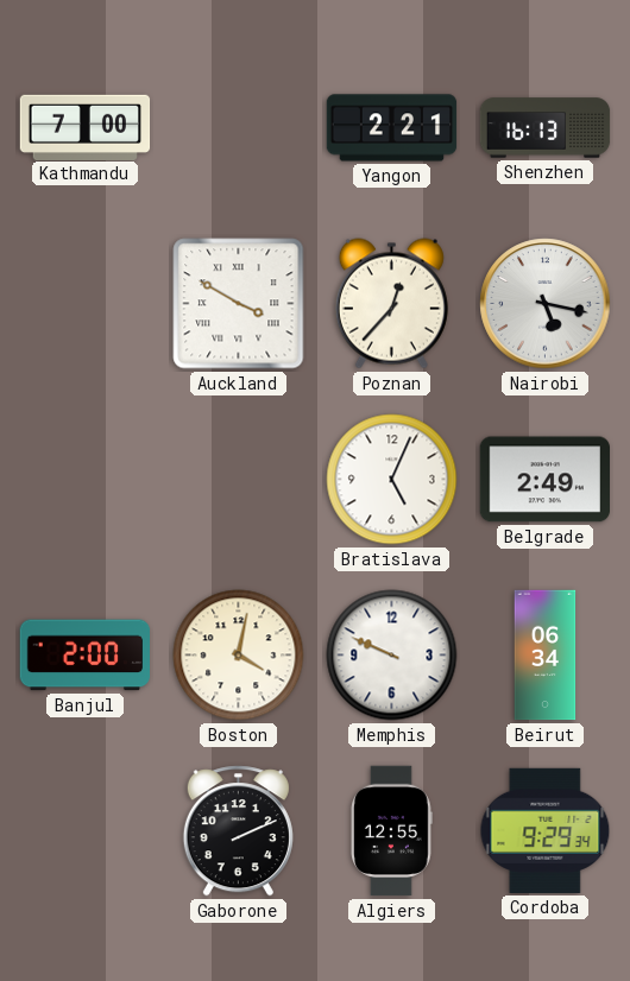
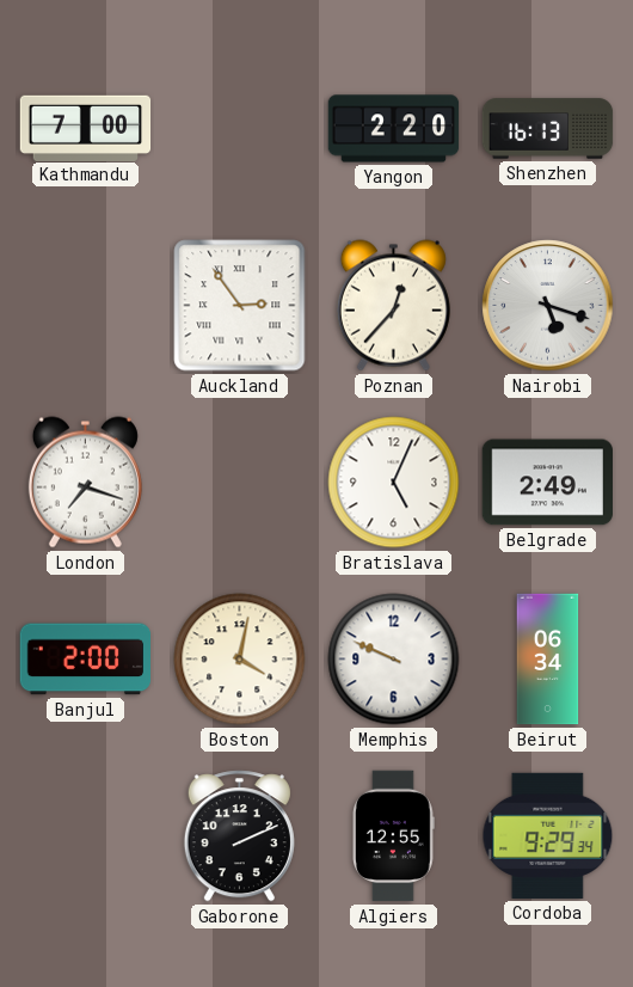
Yangon: 2:21 -> 2:20 (394, 129)
Auckland: 3:50 -> 2:54 (240, 306)
Nairobi: 5:17 -> 5:18 (548, 306)
London: none -> 7:18 (85, 483)
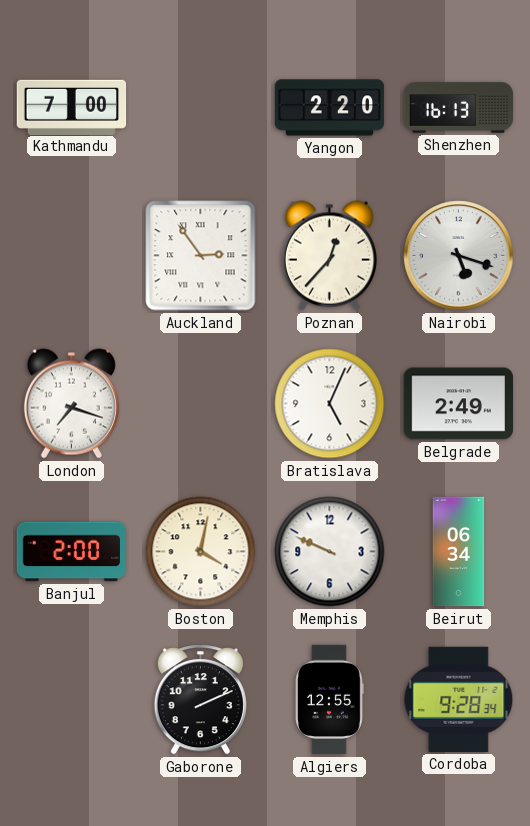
Cordoba: 9:29 -> 9:28 (459, 699)
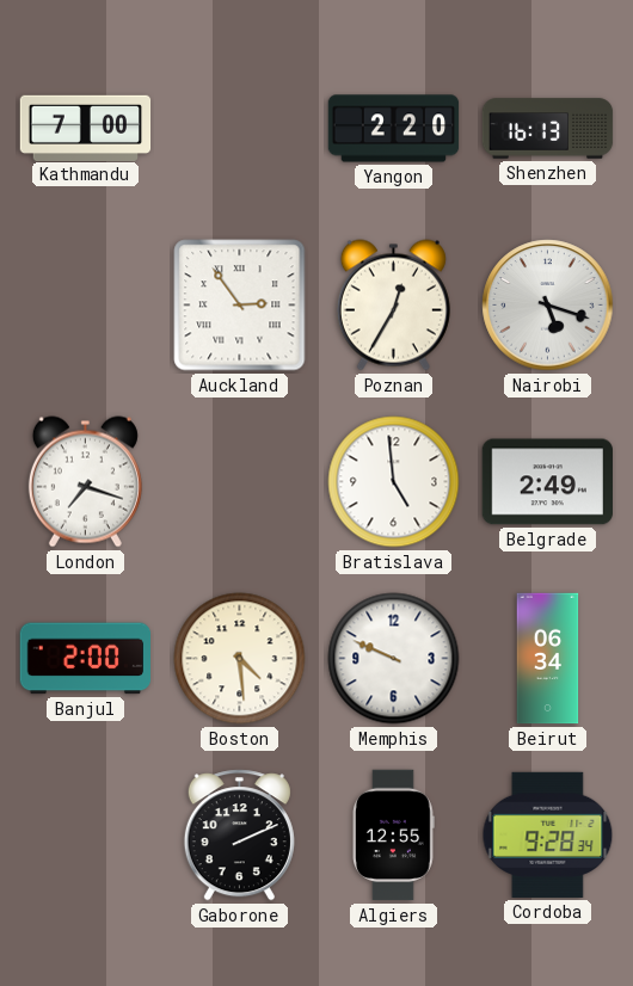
Poznan: 12:37 -> 12:35 (393, 306)
Bratislava: 5:04 -> 4:59 (394, 482)
Boston: 4:02 -> 4:29 (240, 659)
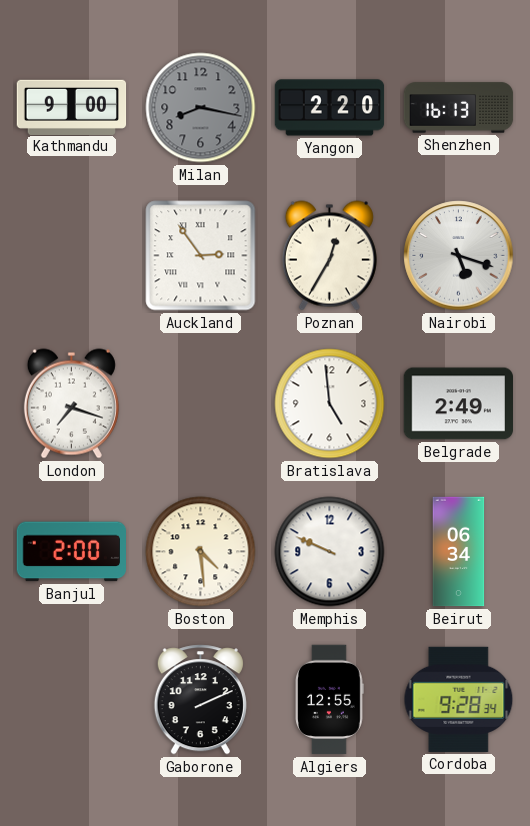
Kathmandu: 7:00 -> 9:00 (72, 107)
Milan: none -> 8:17 (201, 108)
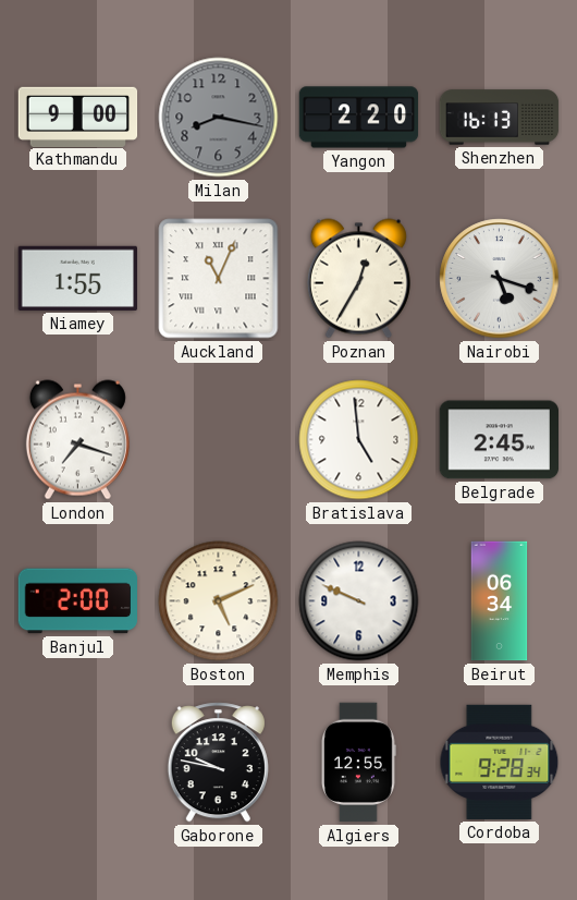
Niamey: none -> 1:55 (77, 278)
Auckland: 2:54 -> 11:04 (219, 279)
Belgrade: 2:49 -> 2:45 (499, 440)
Boston: 4:29 -> 5:11 (219, 601)
Gaborone: 2:11 -> 9:47 (218, 763)
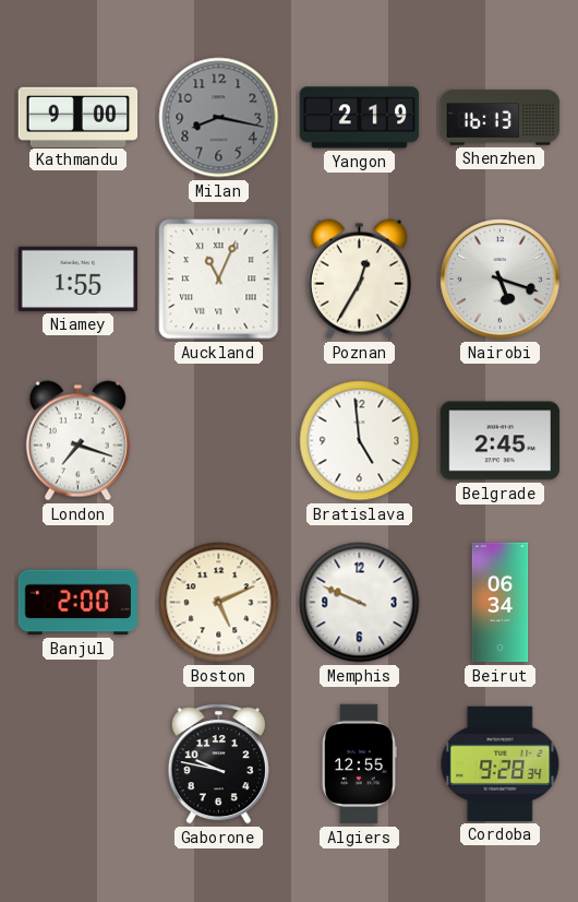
Yangon: 2:20 -> 2:19 (360, 118)
